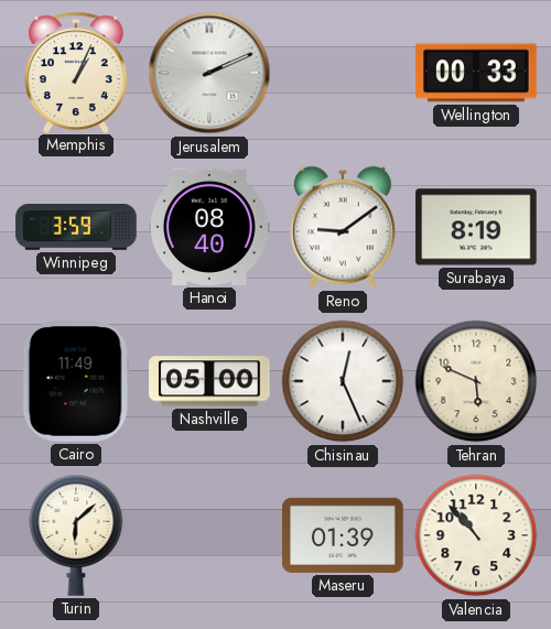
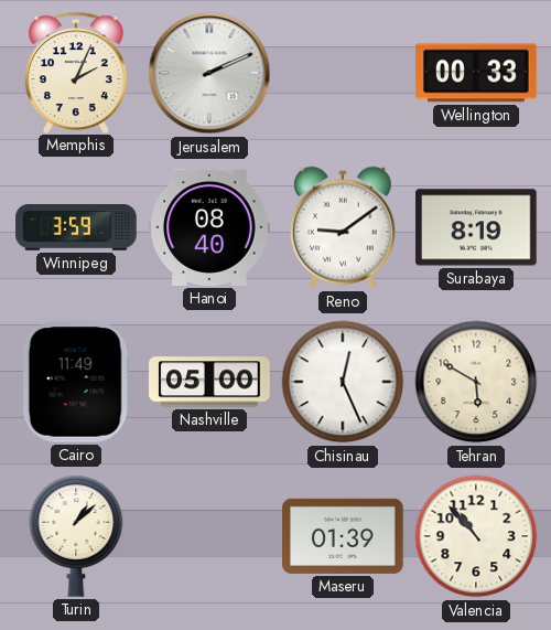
Memphis: 1:04 -> 2:04 (76, 72)
Tehran: 5:49 -> 5:50 (476, 382)
Turin: 6:08 -> 1:08 (76, 536)
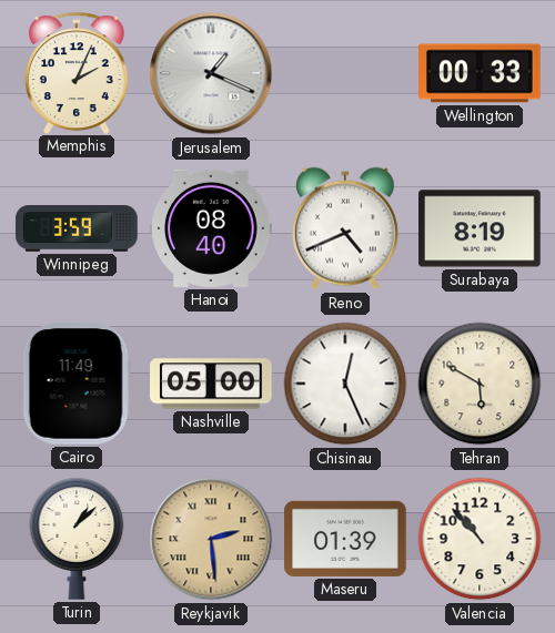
Jerusalem: 2:11 -> 1:19 (211, 73)
Reno: 9:09 -> 4:41 (345, 228)
Reykjavik: none -> 2:29 (211, 539)
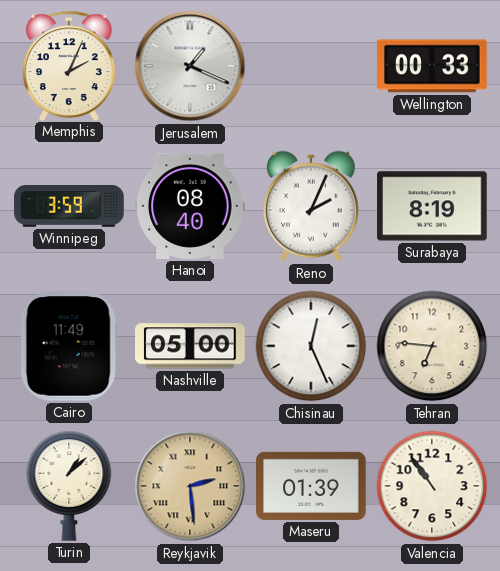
Reno: 4:41 -> 2:04 (311, 206)
Tehran: 5:50 -> 6:46 (432, 346)
Valencia: 10:53 -> 10:54 (432, 486)
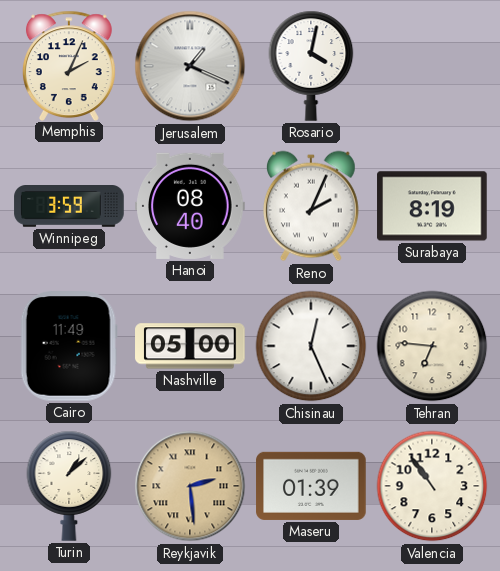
Rosario: none -> 4:02 (311, 66)
Wellington: 00:33 -> none (432, 66)
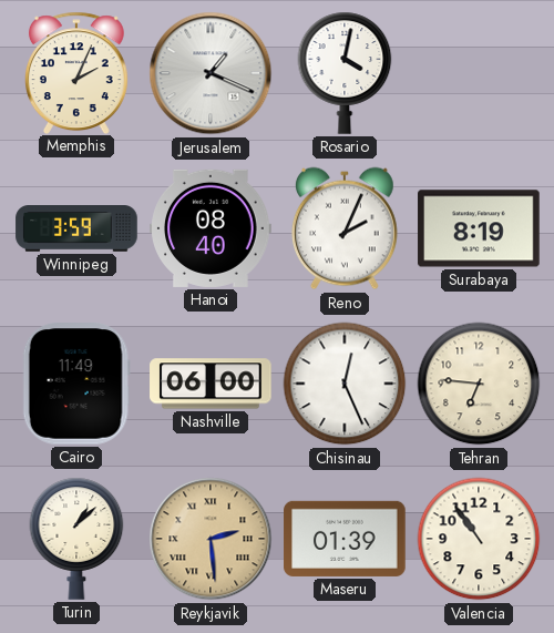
Nashville: 05:00 -> 06:00 (211, 384)
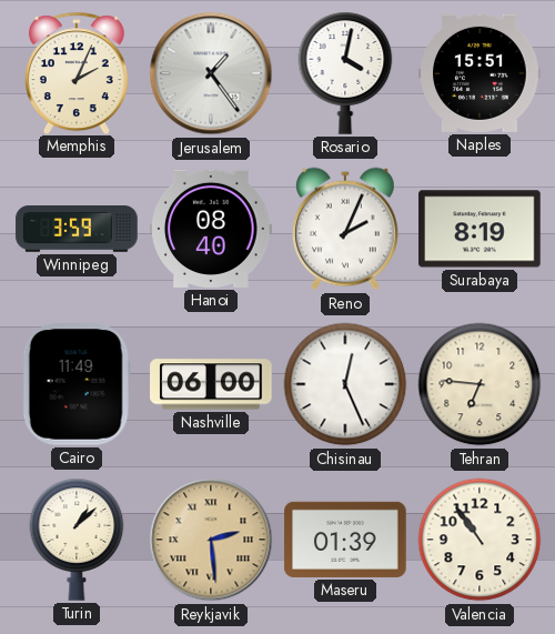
Jerusalem: 1:19 -> 1:24 (211, 73)
Naples: none -> 15:51 (480, 73)
